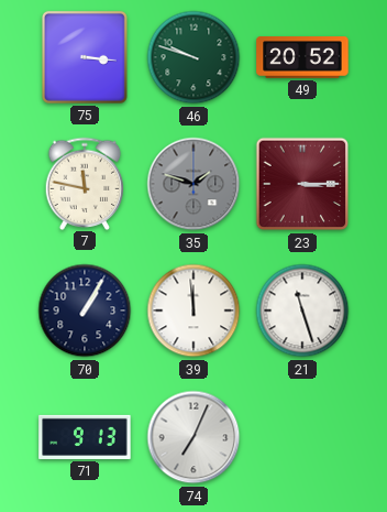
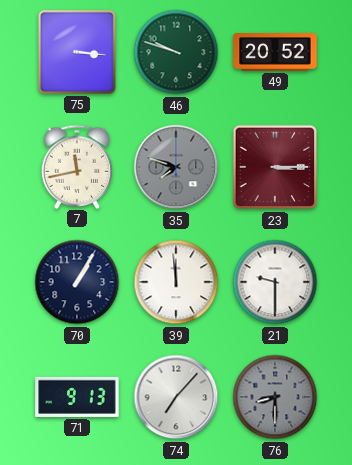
7: 11:47 -> 11:43 (77, 166)
35: 1:48 -> 7:48 (176, 167)
21: 11:27 -> 9:30 (275, 282)
74: 7:04 -> 7:07 (176, 397)
76: none -> 8:30 (275, 397)
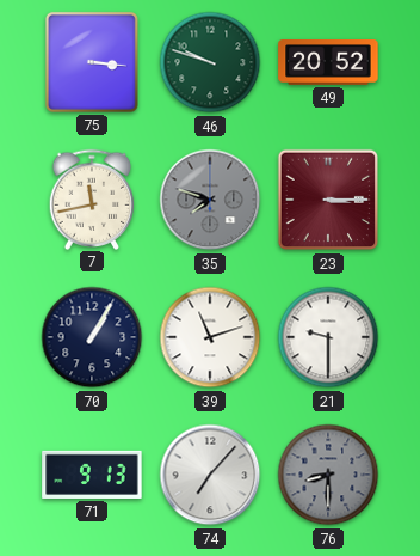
39: 11:59 -> 11:12 (210, 337)
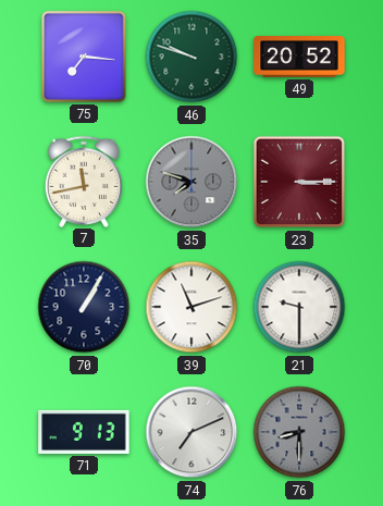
75: 3:16 -> 7:16 (84, 57)
74: 7:07 -> 7:11 (191, 432)
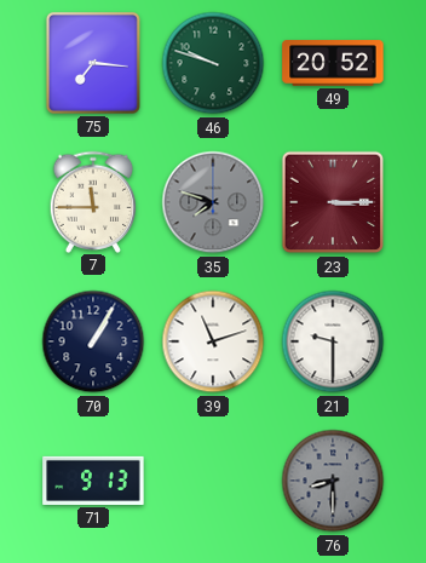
7: 11:43 -> 11:45 (93, 201)
74: 7:11 -> none (191, 432)
